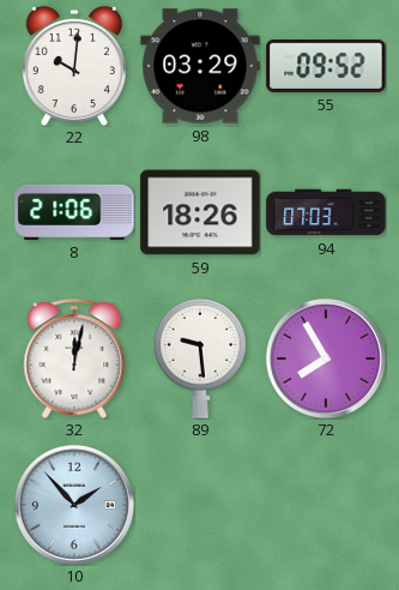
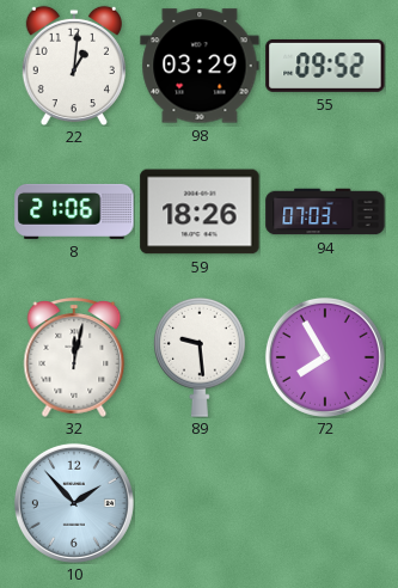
22: 10:01 -> 1:01 (74, 66)
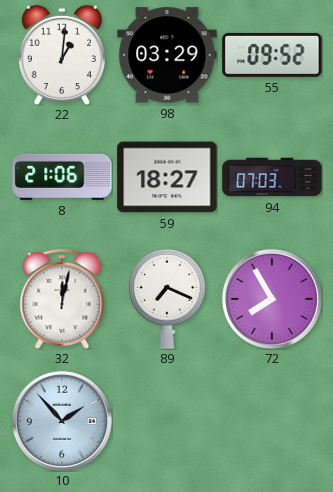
59: 18:26 -> 18:27 (167, 177)
89: 9:29 -> 7:19 (168, 299)
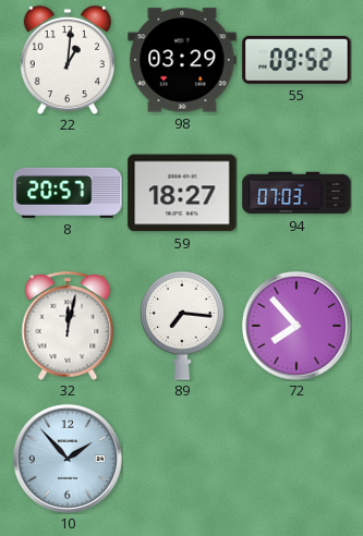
8: 21:06 -> 20:57 (68, 193)
89: 7:19 -> 7:16 (183, 326)
72: 7:55 -> 7:53 (297, 326)
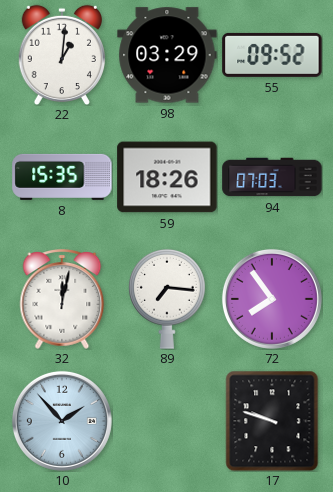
8: 20:57 -> 15:35 (62, 177)
59: 18:27 -> 18:26 (167, 177)
72: 7:53 -> 7:54 (272, 299)
17: none -> 9:48 (272, 421)
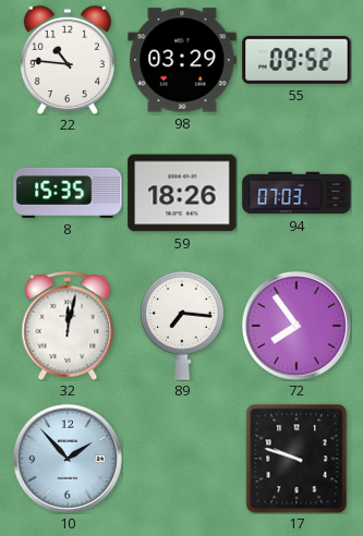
22: 1:01 -> 10:46 (68, 60)
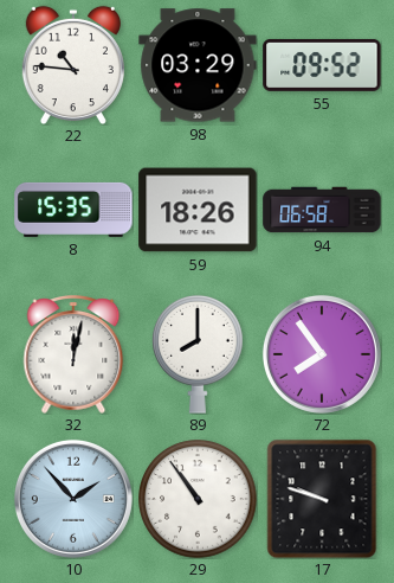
94: 07:03 -> 06:58 (322, 210)
89: 7:16 -> 8:00 (199, 354)
29: none -> 10:54 (198, 499)
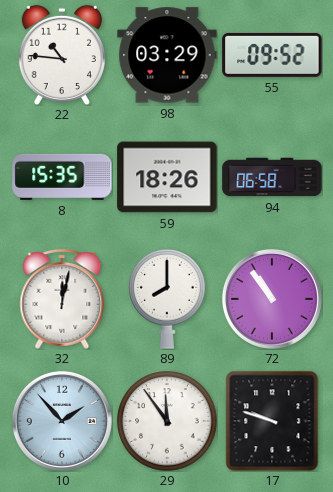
72: 7:54 -> 10:54 (272, 299)
29: 10:54 -> 11:54 (167, 421)
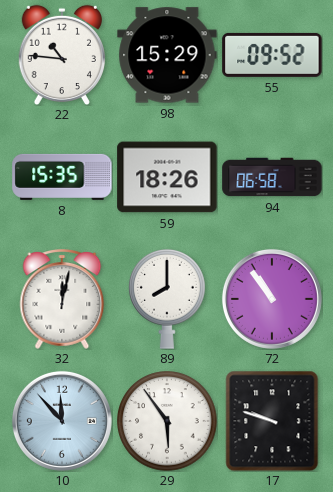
98: 03:29 -> 15:29 (167, 55)
10: 1:53 -> 11:53 (62, 421)
29: 11:54 -> 5:54 (167, 421)
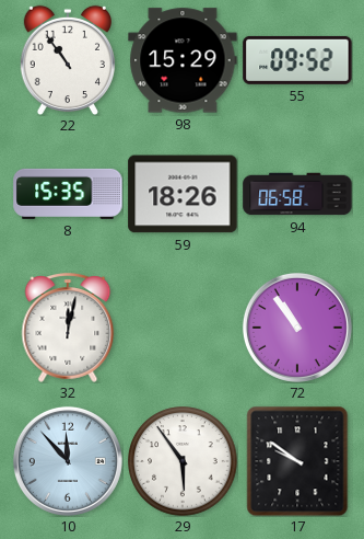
22: 10:46 -> 10:54 (68, 60)
89: 8:00 -> none (168, 299)
17: 9:48 -> 9:51 (297, 461)
